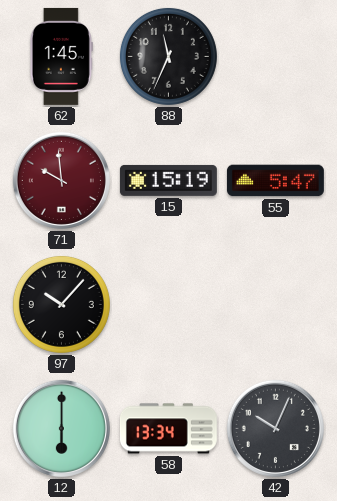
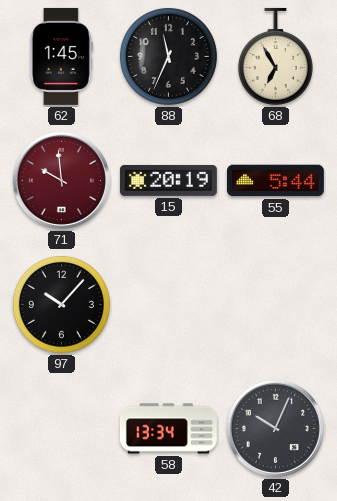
68: none -> 6:55 (275, 56)
15: 15:19 -> 20:19 (168, 180)
55: 5:47 -> 5:44 (275, 181)
12: 6:00 -> none (61, 428)
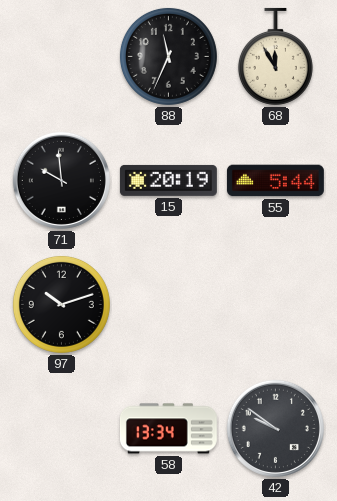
62: 1:45 -> none (61, 56)
68: 6:55 -> 11:55 (275, 56)
71 dial: burgundy -> black (61, 180)
97: 10:07 -> 10:12 (61, 304)
42: 10:04 -> 9:51 (275, 428)
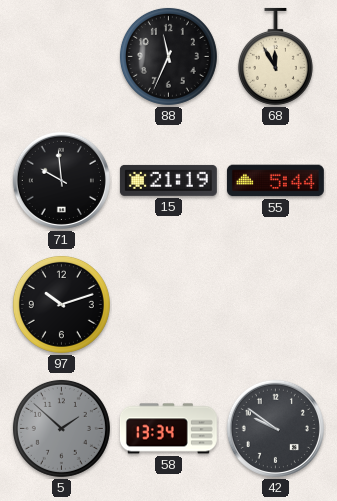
15: 20:19 -> 21:19 (168, 180)
5: none -> 1:52 (61, 428)
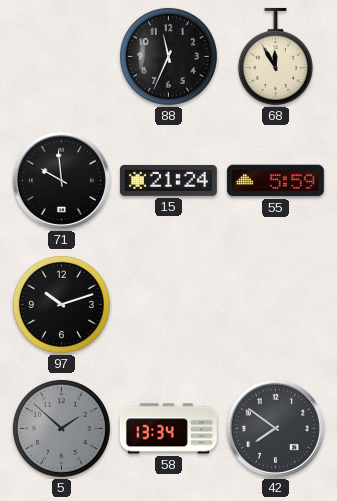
15: 21:19 -> 21:24 (168, 180)
55: 5:44 -> 5:59 (275, 181)
42: 9:51 -> 7:51 (275, 428)
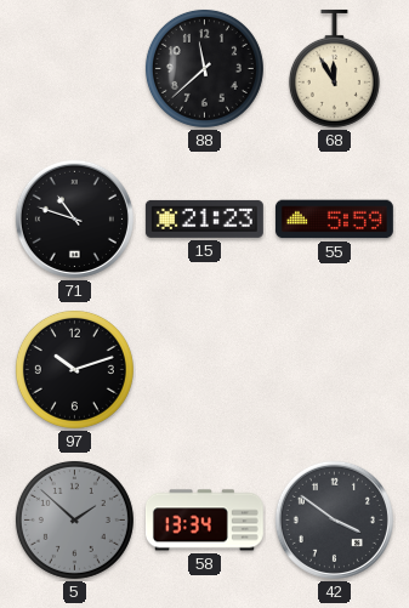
88: 11:34 -> 11:38 (204, 68)
71: 9:59 -> 10:48 (74, 218)
15: 21:24 -> 21:23 (204, 218)
42: 7:51 -> 3:51 (334, 519)
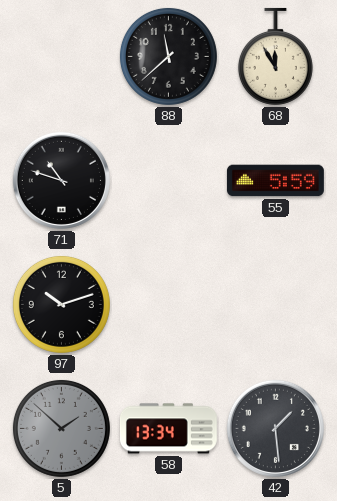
15: 21:23 -> none (204, 218)
42: 3:51 -> 1:29 (275, 428)
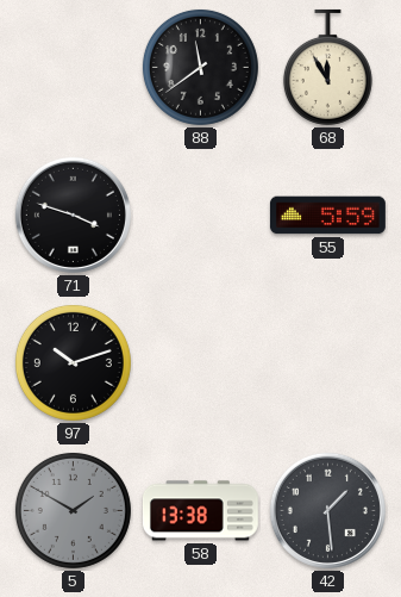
88: 11:38 -> 11:39 (200, 67)
71: 10:48 -> 3:48 (73, 214)
5: 1:52 -> 1:50 (73, 510)
58: 13:34 -> 13:38 (200, 511)
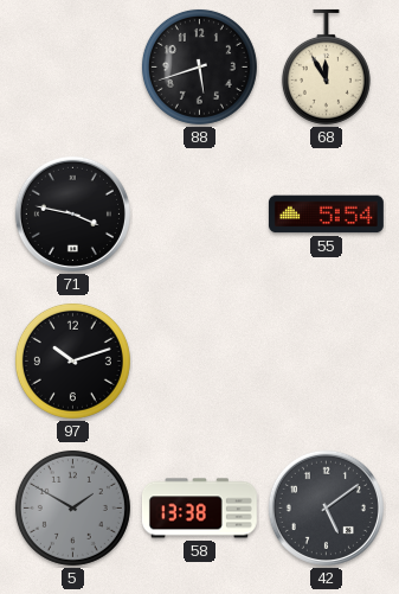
88: 11:39 -> 5:42 (199, 66)
71: 3:48 -> 3:47 (72, 213)
55: 5:59 -> 5:54 (326, 215)
42: 1:29 -> 5:09 (326, 507)
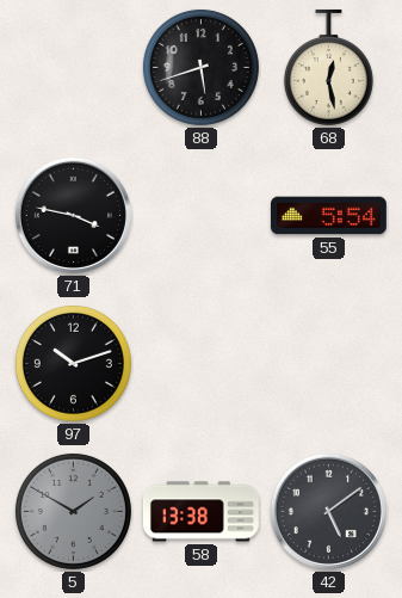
68: 11:55 -> 12:28 (328, 67)
